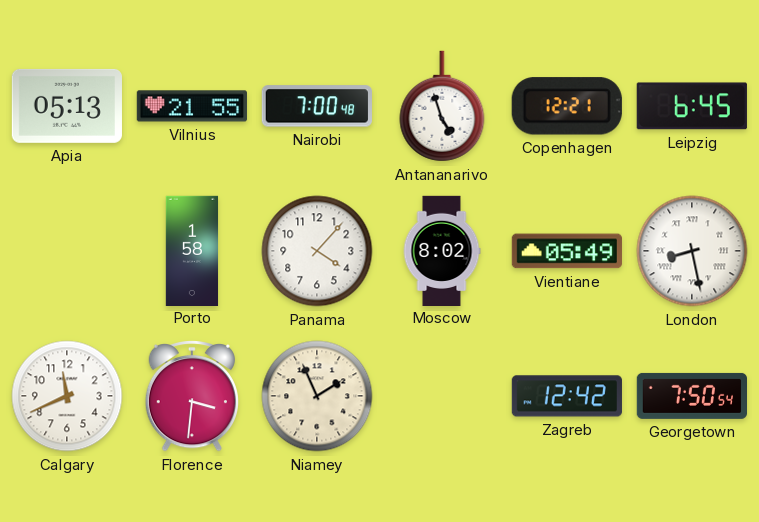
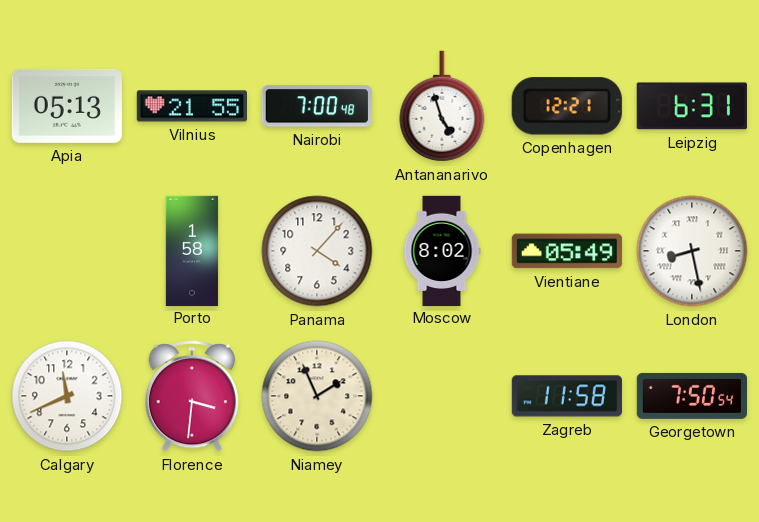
Leipzig: 6:45 -> 6:31 (692, 106)
Zagreb: 12:42 -> 11:58 (567, 396)
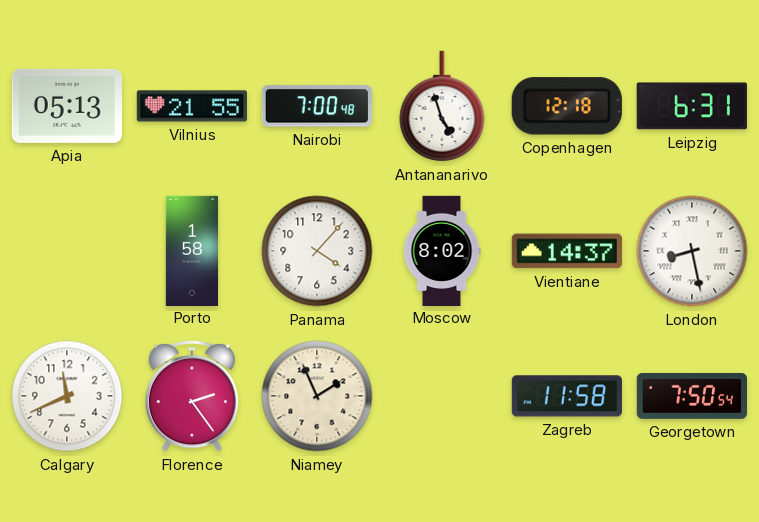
Copenhagen: 12:21 -> 12:18 (567, 106)
Vientiane: 05:49 -> 14:37 (567, 251)
Florence: 3:31 -> 2:24 (192, 396)
